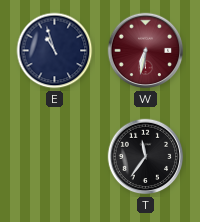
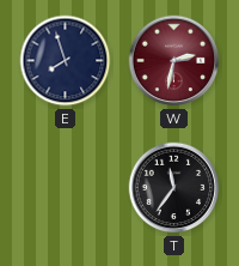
E: 10:57 -> 7:57 (66, 61)
W: 6:32 -> 2:32 (174, 61)
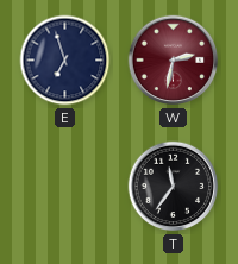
E: 7:57 -> 6:57 (65, 61)
